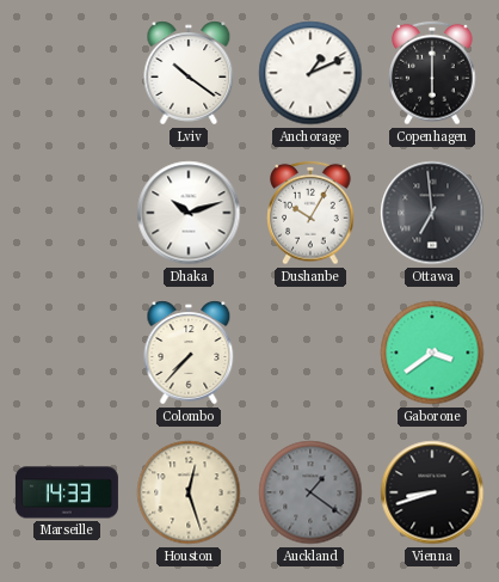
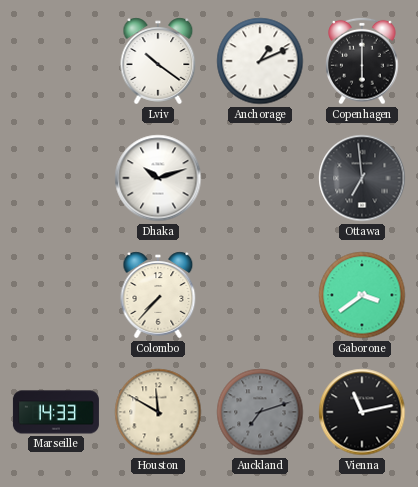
Dushanbe: 10:05 -> none (310, 213)
Houston: 12:27 -> 11:50 (158, 412)
Auckland: 1:21 -> 7:12 (260, 412)
Vienna: 8:42 -> 11:13 (362, 412)
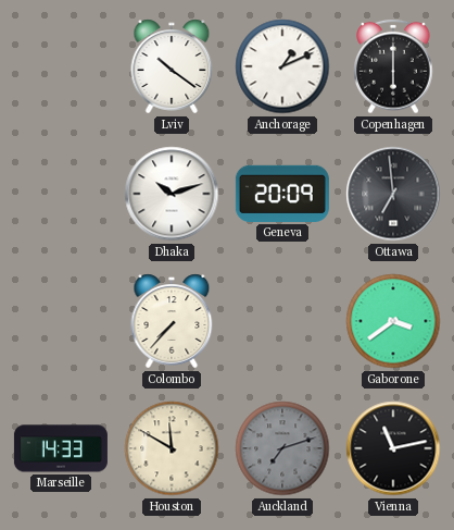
Geneva: none -> 20:09 (282, 194)
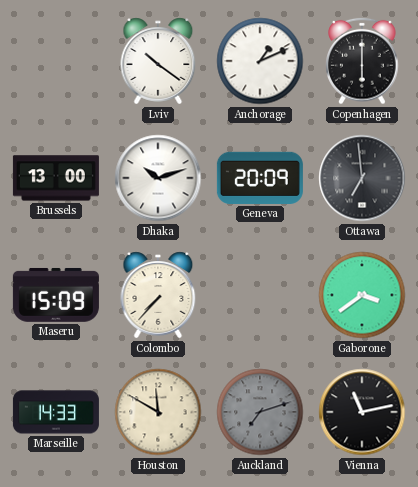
Brussels: none -> 13:00 (56, 178)
Maseru: none -> 15:09 (56, 295)
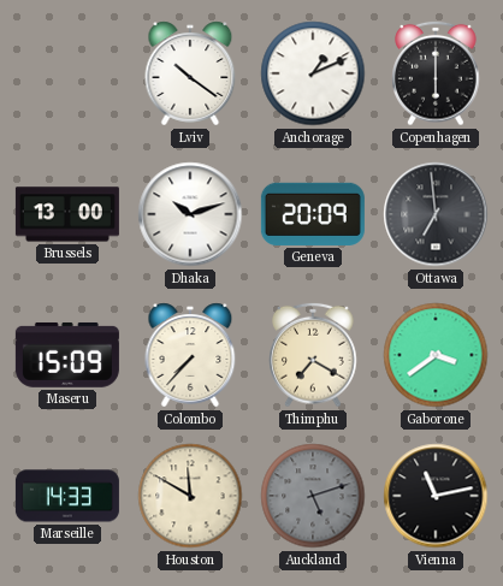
Thimphu: none -> 7:20 (313, 355)
Auckland: 7:12 -> 5:12 (313, 496)
